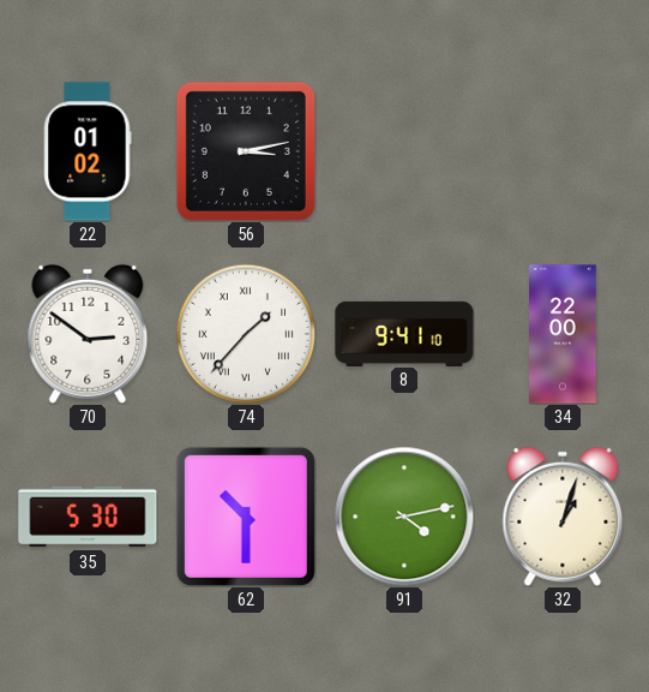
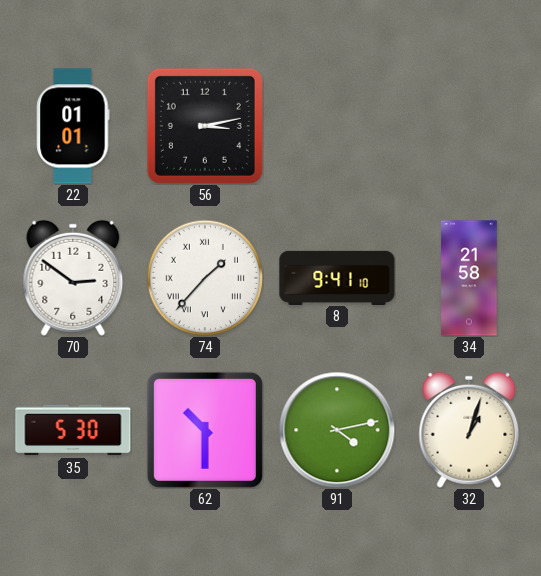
22: 01:02 -> 01:01 (73, 126)
34: 22:00 -> 21:58 (469, 278)
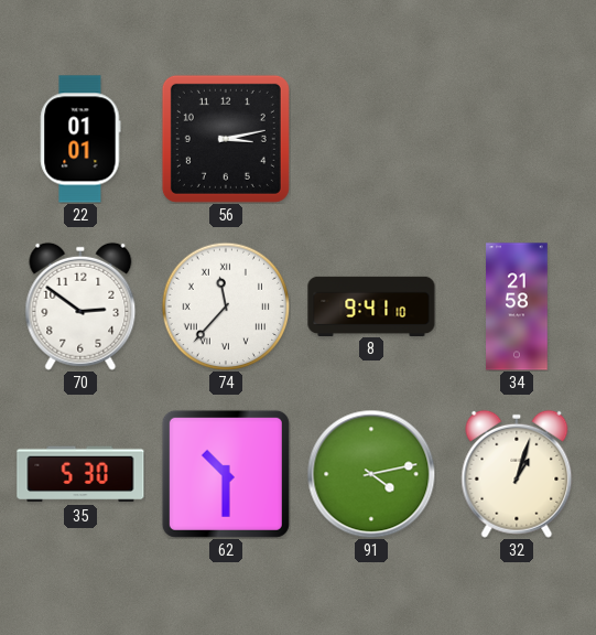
74: 1:37 -> 11:37 (226, 306)
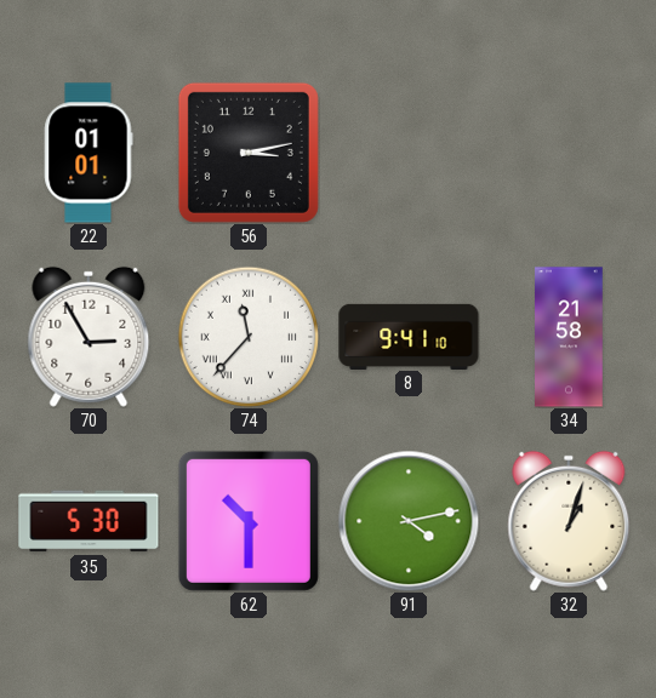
70: 2:51 -> 2:55 (89, 337)
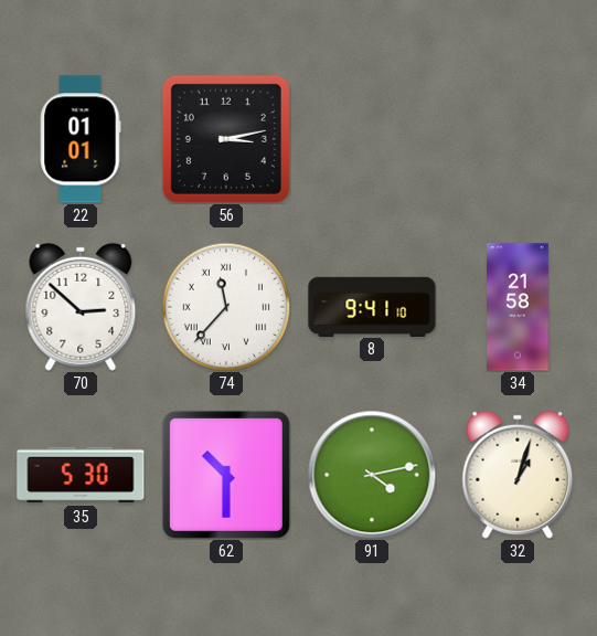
70: 2:55 -> 2:52 (81, 307)
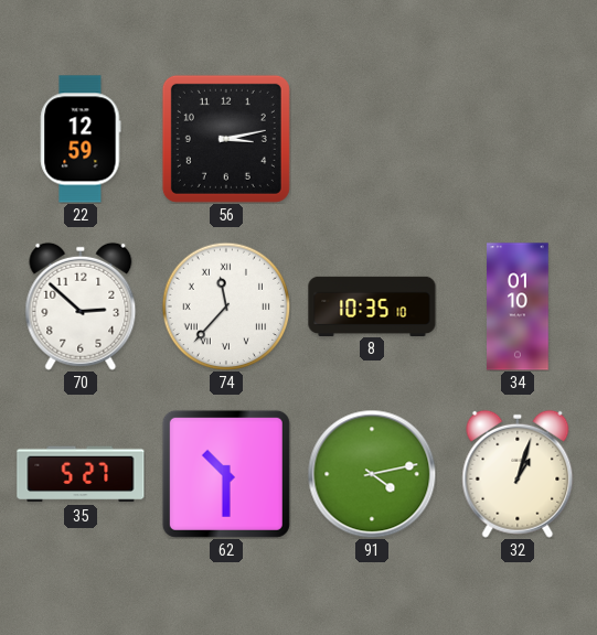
22: 01:01 -> 12:59 (81, 139)
8: 9:41 -> 10:35 (372, 305)
34: 21:58 -> 01:10 (518, 306)
35: 5:30 -> 5:27 (81, 474)
